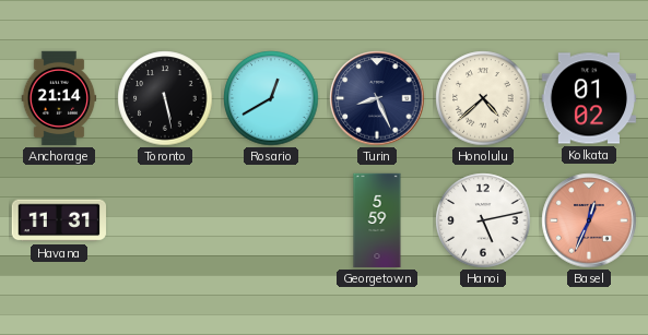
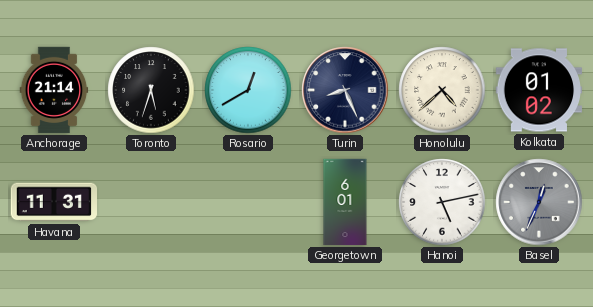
Toronto: 5:28 -> 5:33 (151, 90)
Georgetown: 5:59 -> 6:01 (345, 202)
Basel dial: salmon -> grey (539, 202)
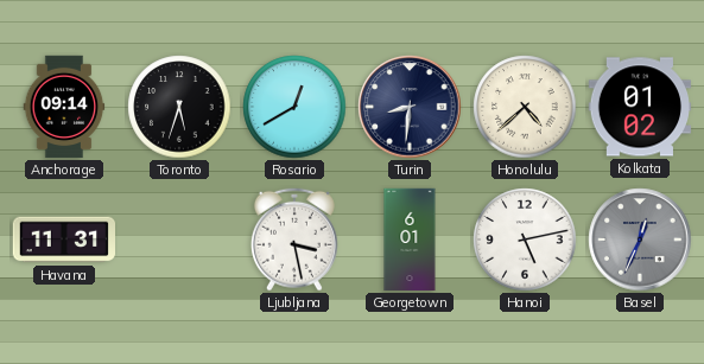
Anchorage: 21:14 -> 09:14 (64, 107)
Turin: 8:26 -> 8:31 (410, 107)
Ljubljana: none -> 3:28 (294, 240)
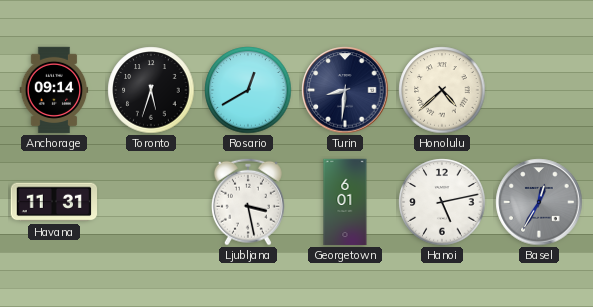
Kolkata: 01:02 -> none (640, 107)
Basel: 12:34 -> 12:35 (539, 202)
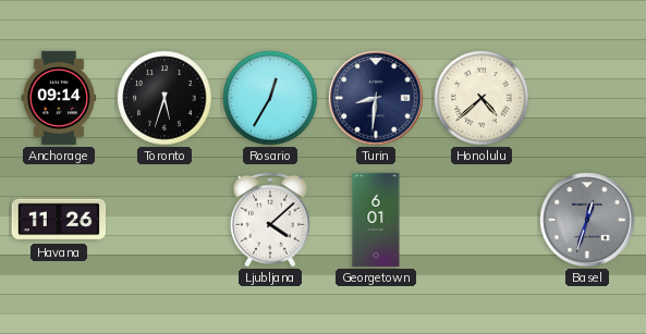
Rosario: 12:40 -> 12:35 (270, 98)
Havana: 11:31 -> 11:26 (58, 220)
Ljubljana: 3:28 -> 4:08 (270, 220)
Hanoi: 5:13 -> none (442, 202)
Basel: 12:35 -> 12:33 (587, 220)
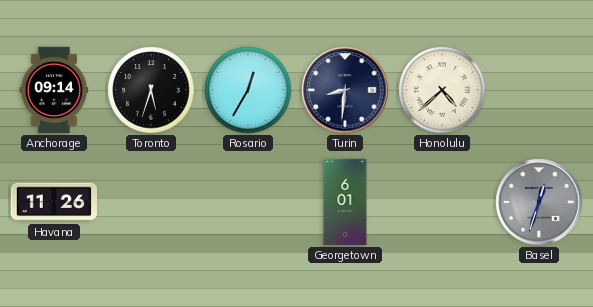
Ljubljana: 4:08 -> none (270, 220)
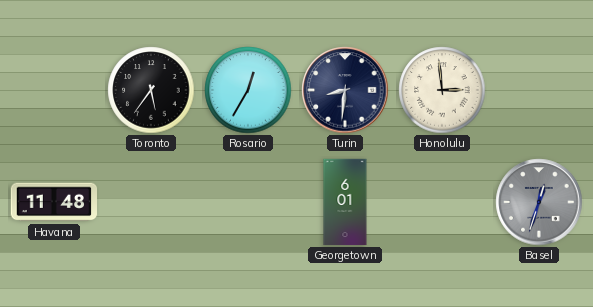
Anchorage: 09:14 -> none (54, 90)
Toronto: 5:33 -> 5:36 (151, 90)
Honolulu: 4:38 -> 2:59 (442, 90)
Havana: 11:26 -> 11:48 (53, 202)
